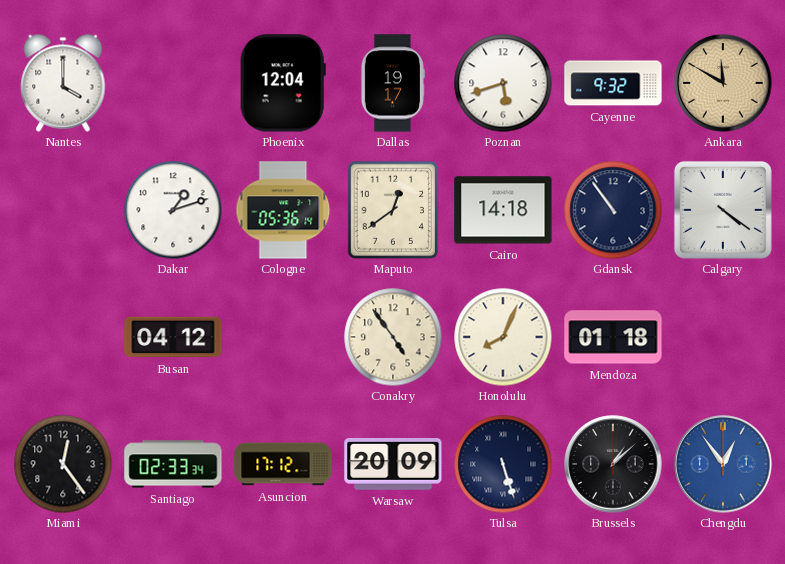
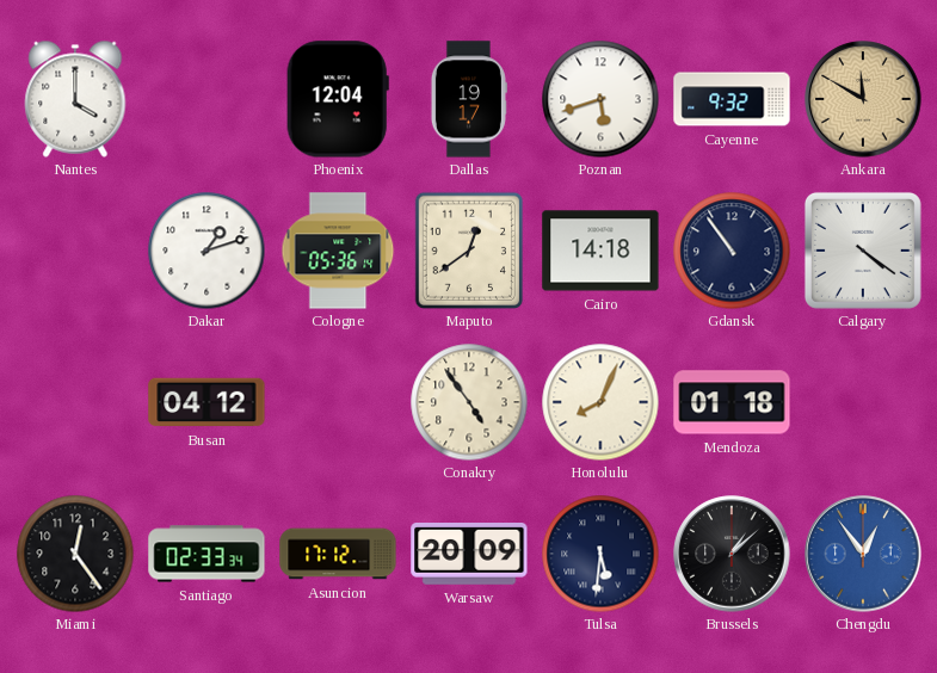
Tulsa: 5:27 -> 5:31 (600, 554)
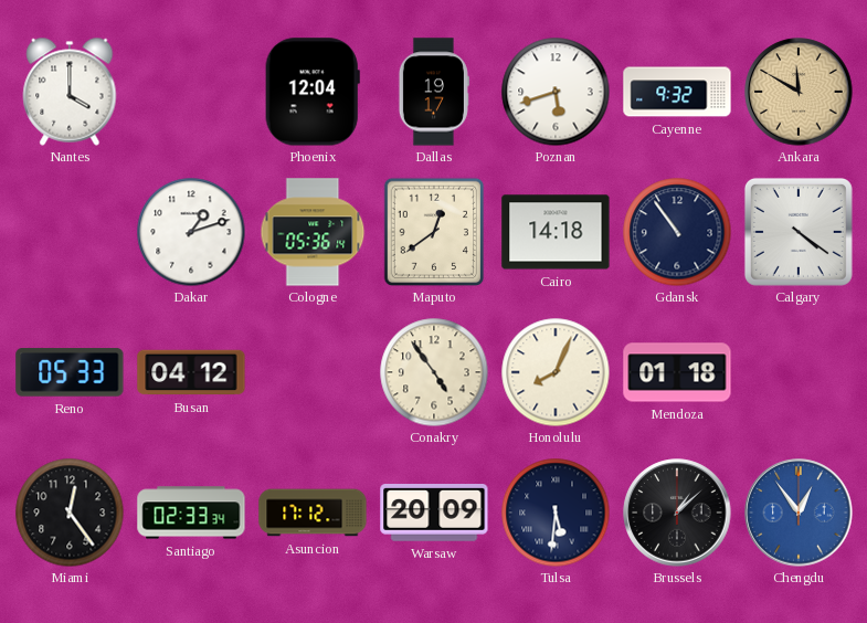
Reno: none -> 05:33 (70, 373)
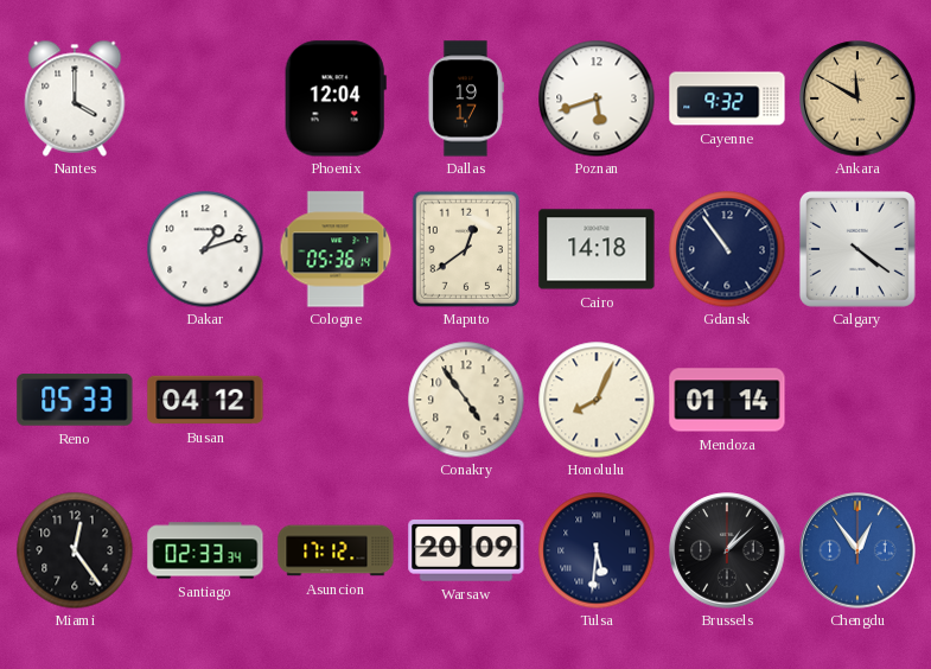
Mendoza: 01:18 -> 01:14 (727, 400)
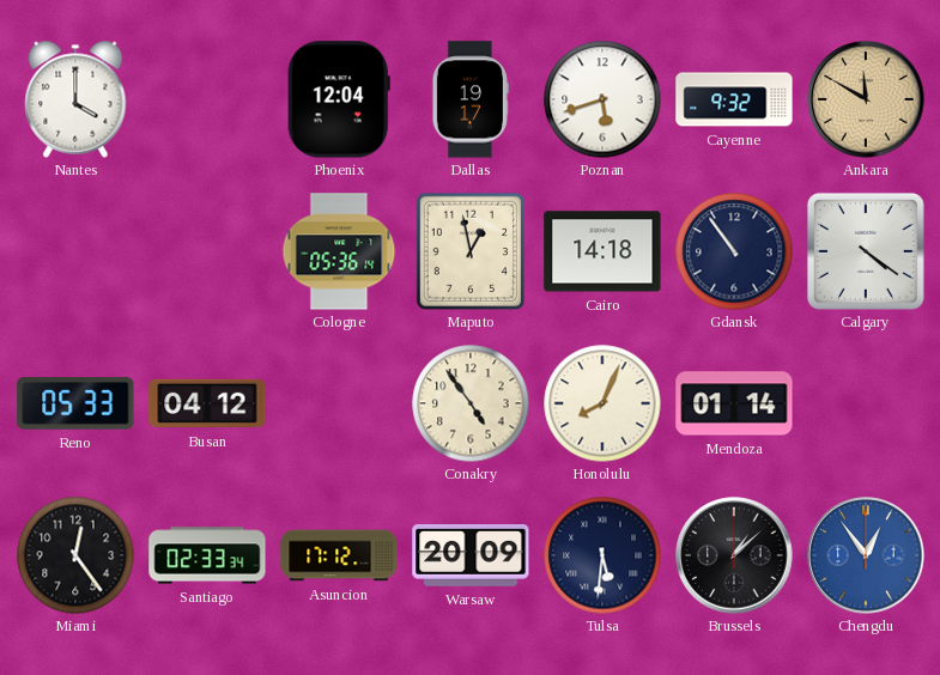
Dakar: 1:12 -> none (205, 249)
Maputo: 12:39 -> 12:58 (471, 251)
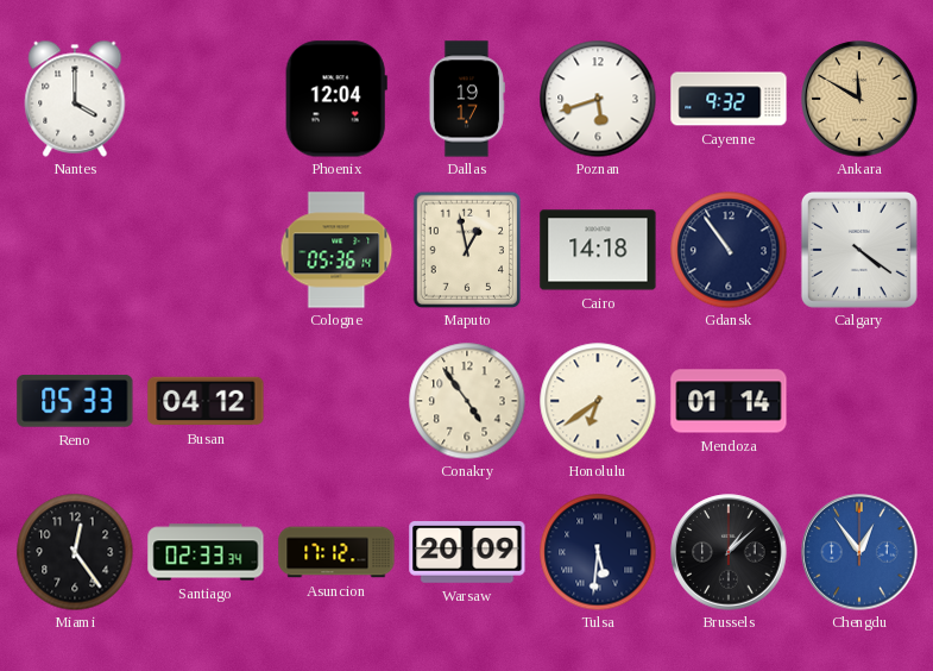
Honolulu: 8:04 -> 6:39 (598, 401)
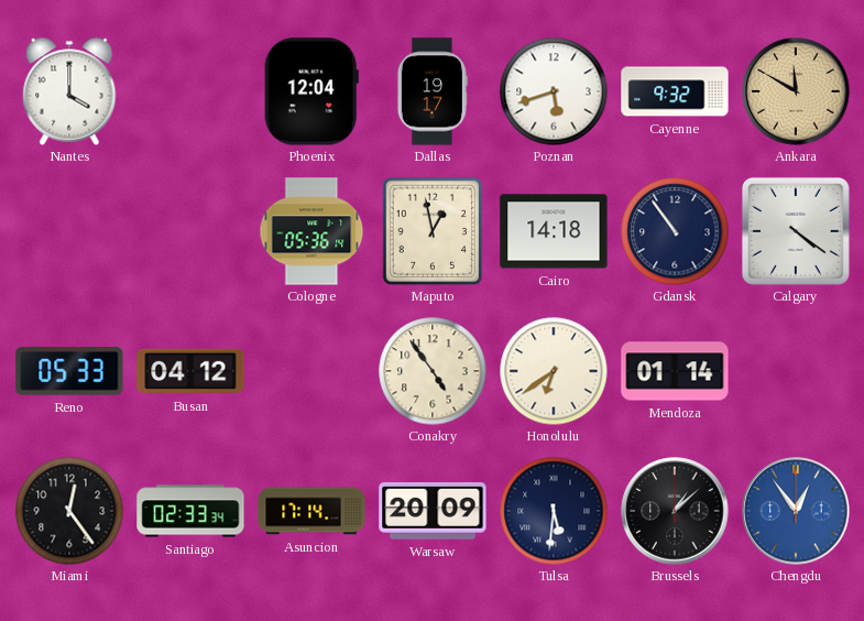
Asuncion: 17:12 -> 17:14 (311, 511)
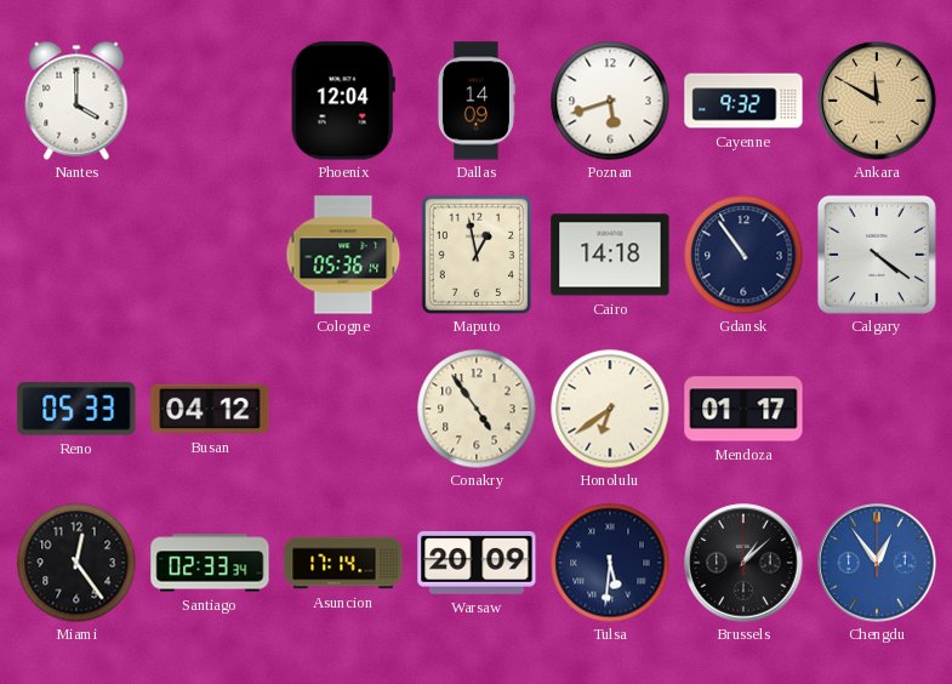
Dallas: 19:17 -> 14:09 (477, 101)
Mendoza: 01:14 -> 01:17 (743, 409)
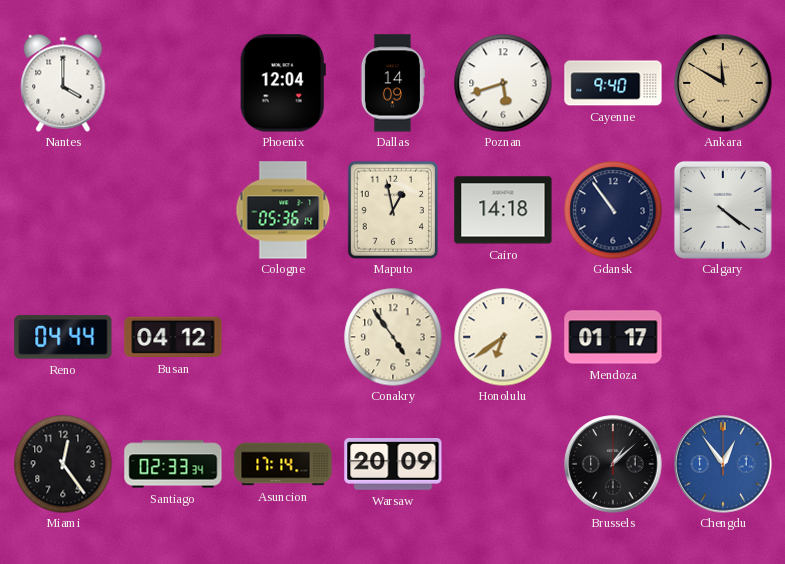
Cayenne: 9:32 -> 9:40 (613, 83)
Reno: 05:33 -> 04:44 (63, 338)
Tulsa: 5:31 -> none (610, 563)
